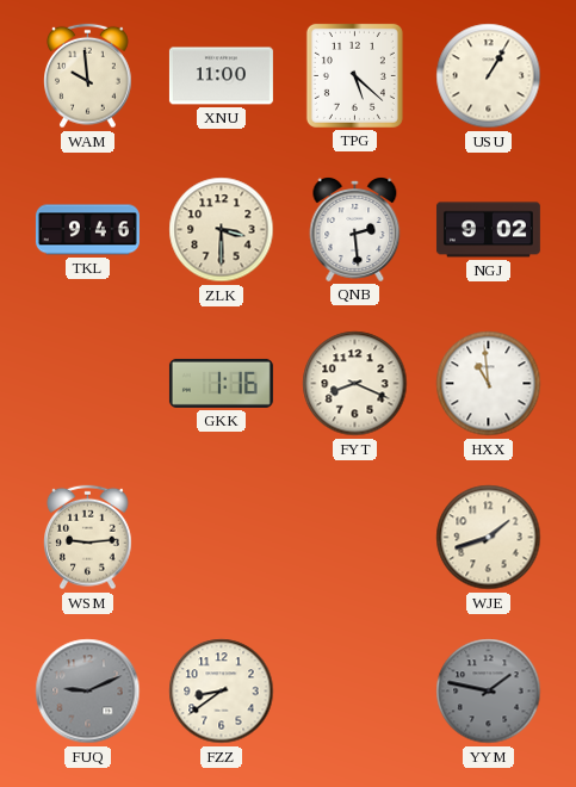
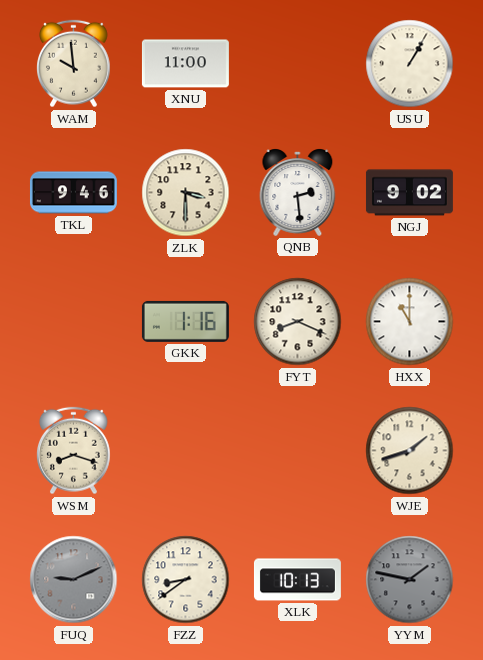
TPG: 5:22 -> none (354, 75)
HXX: 10:59 -> 11:00 (410, 322)
WSM: 9:14 -> 8:18 (74, 451)
XLK: none -> 10:13 (297, 580)
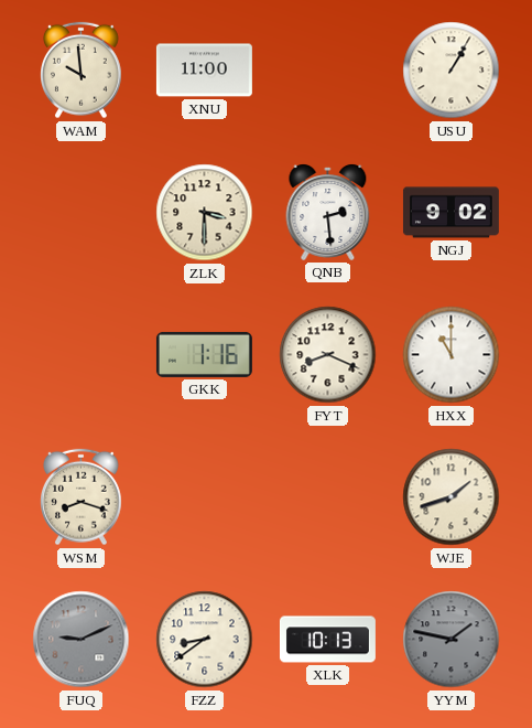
TKL: 9:46 -> none (73, 193)
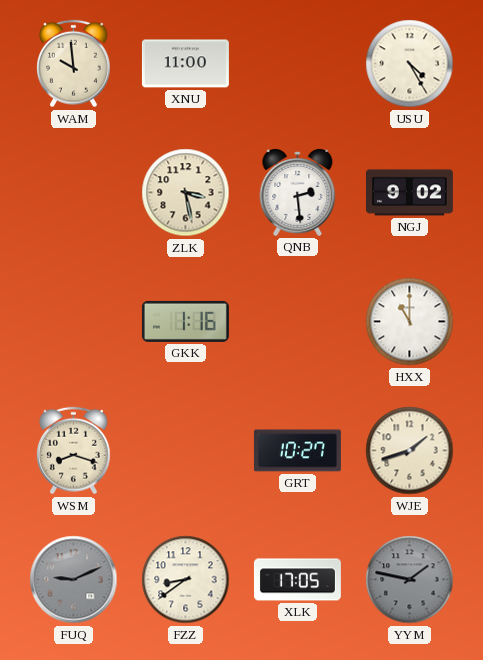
USU: 1:05 -> 4:25 (410, 64)
ZLK: 3:30 -> 3:28 (186, 193)
FYT: 8:19 -> none (328, 355)
GRT: none -> 10:27 (297, 451)
XLK: 10:13 -> 17:05 (297, 580)
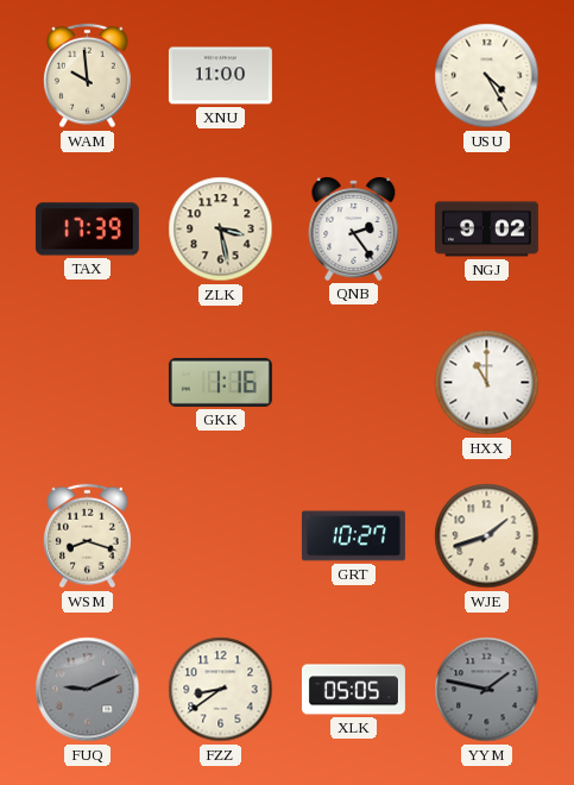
TAX: none -> 17:39 (87, 230)
QNB: 2:29 -> 2:24 (354, 230)
XLK: 17:05 -> 05:05 (353, 690)
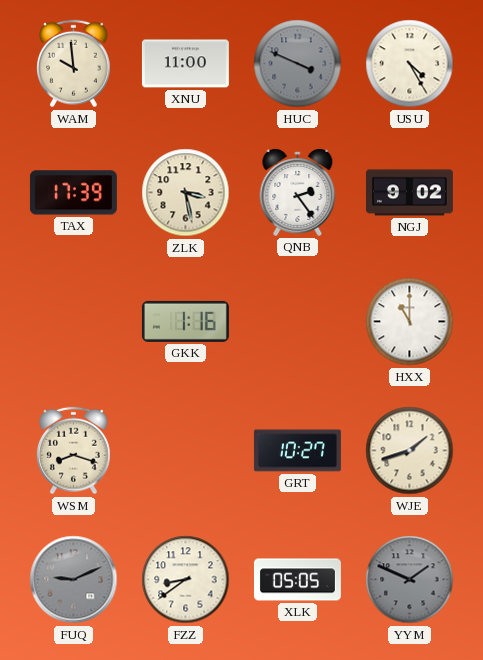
HUC: none -> 3:49 (298, 64)
YYM: 1:47 -> 1:49 (410, 580)
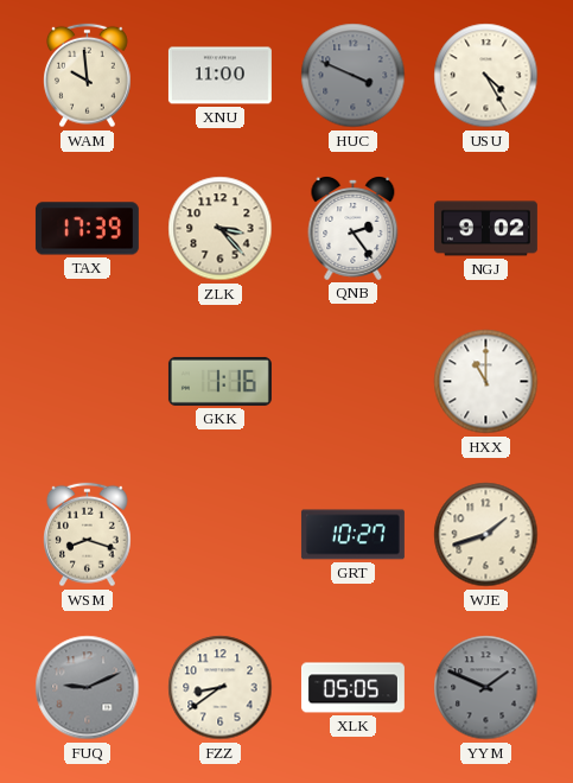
ZLK: 3:28 -> 3:23 (221, 229)
